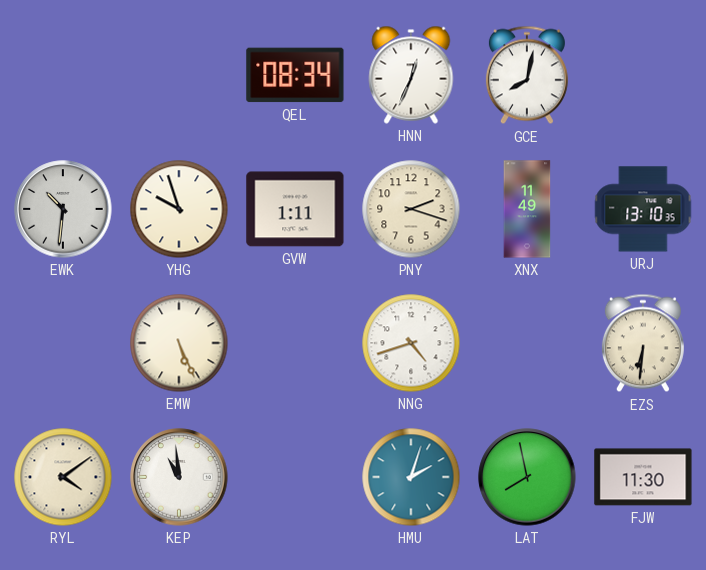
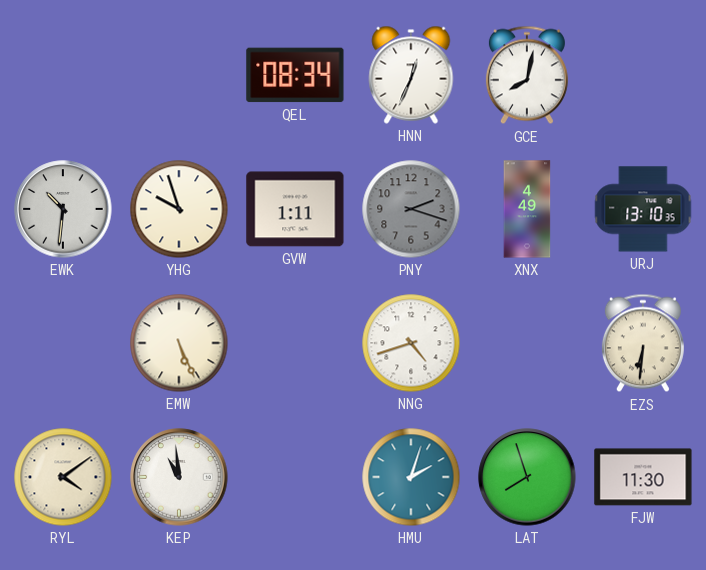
PNY dial: cream -> grey (411, 209)
XNX: 11:49 -> 4:49 (527, 209)
LAT: 7:58 -> 7:57 (527, 477)
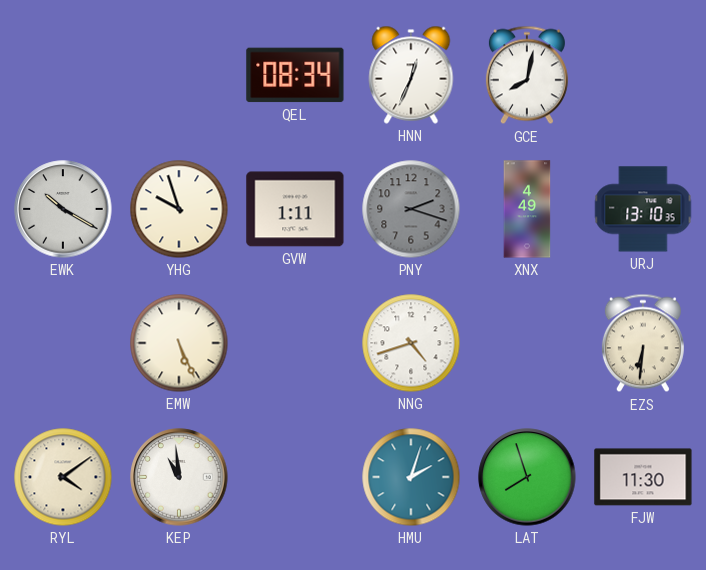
EWK: 10:31 -> 10:20 (63, 209)
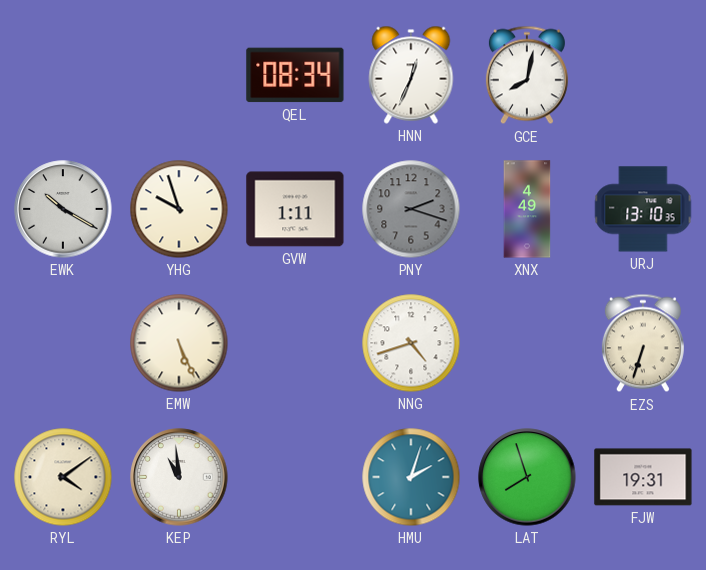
EZS: 6:31 -> 6:33 (643, 343)
FJW: 11:30 -> 19:31 (643, 477)
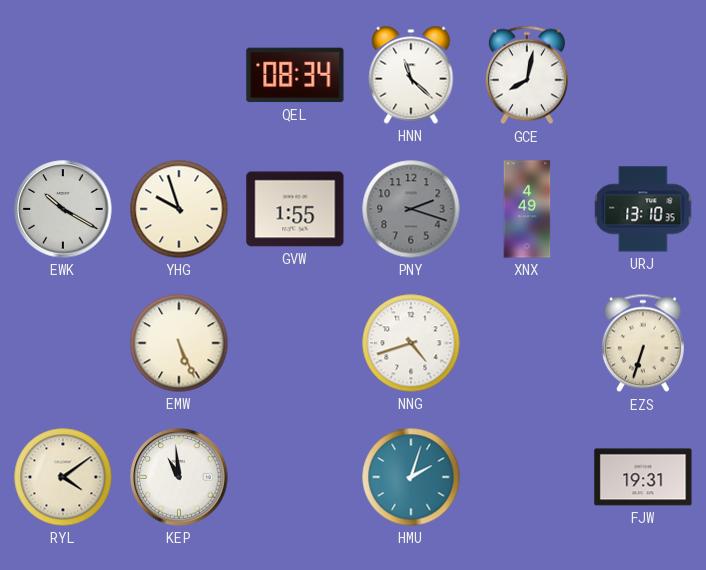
HNN: 12:34 -> 11:22 (411, 75)
GVW: 1:11 -> 1:55 (295, 209)
LAT: 7:57 -> none (527, 477)
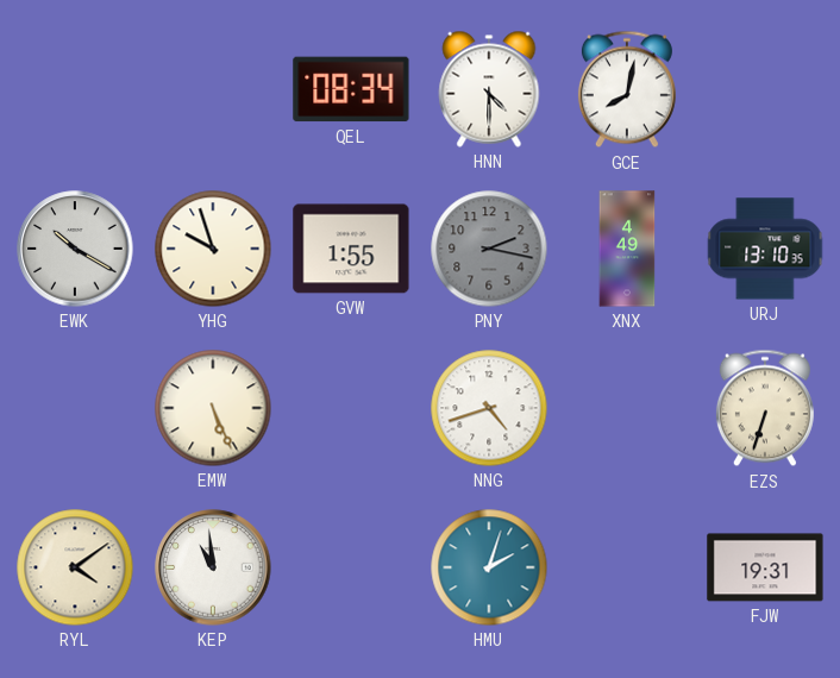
HNN: 11:22 -> 4:30 (489, 89)
PNY: 2:18 -> 2:17 (489, 249)
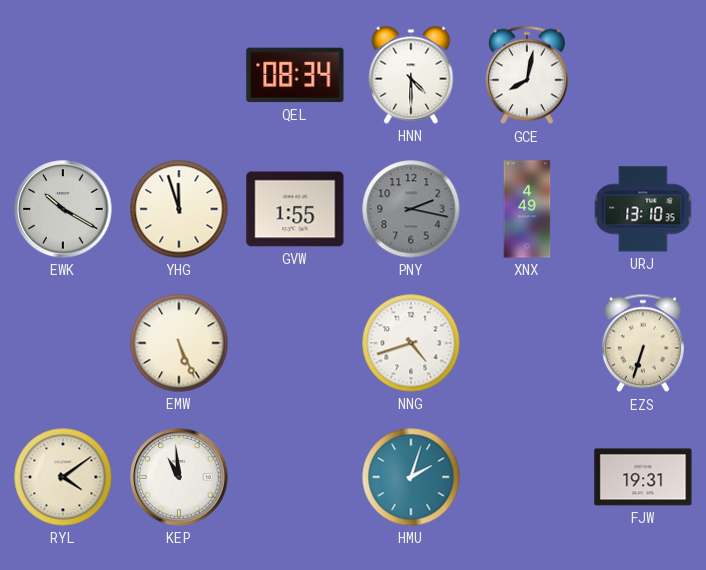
YHG: 9:57 -> 11:57 (179, 209)
